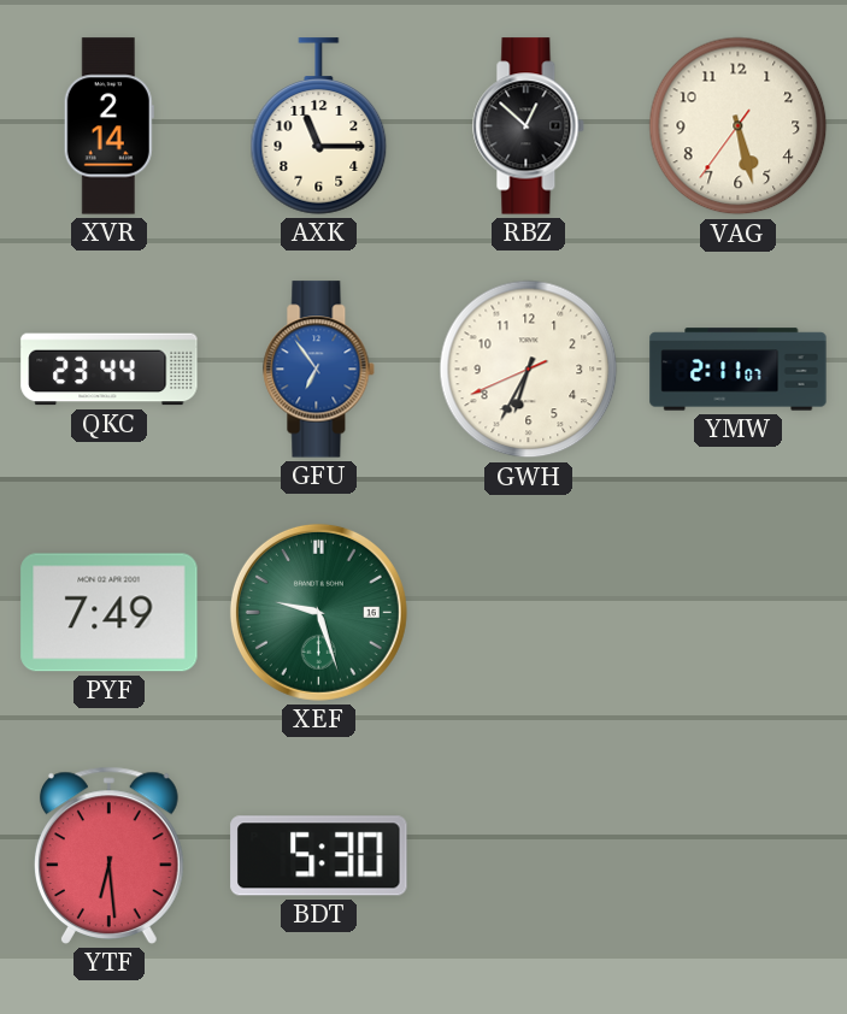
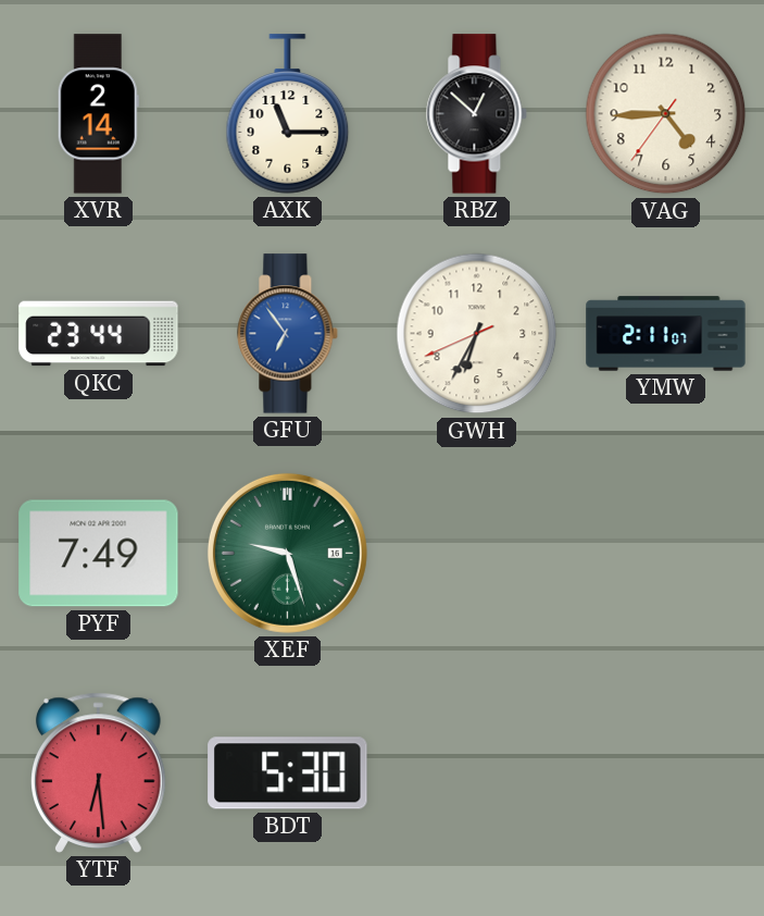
VAG: 5:27 -> 4:44 (666, 114)
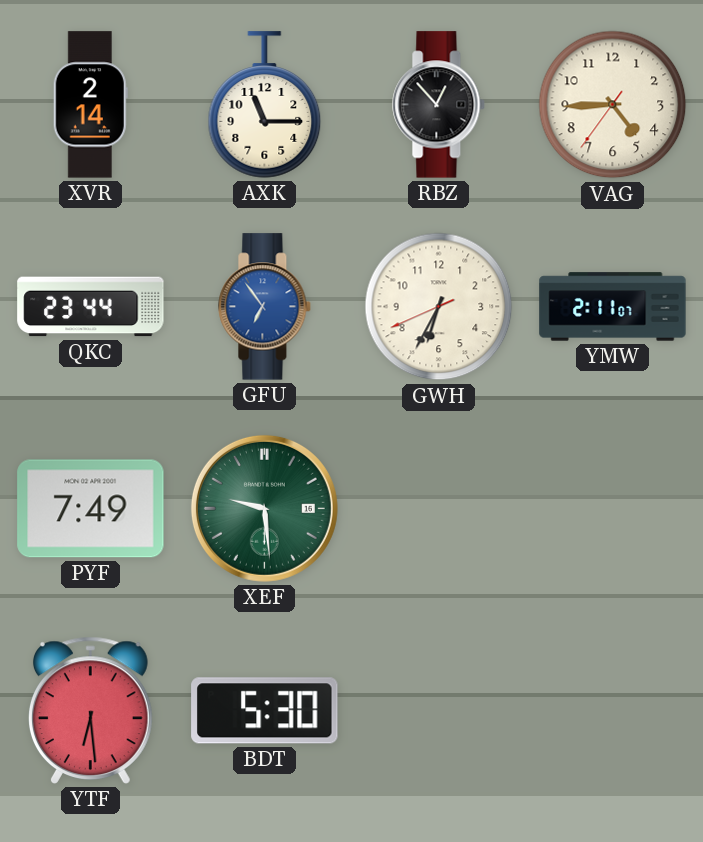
RBZ: 12:52 -> 12:53 (439, 105)
XEF: 9:27 -> 9:29 (264, 508)
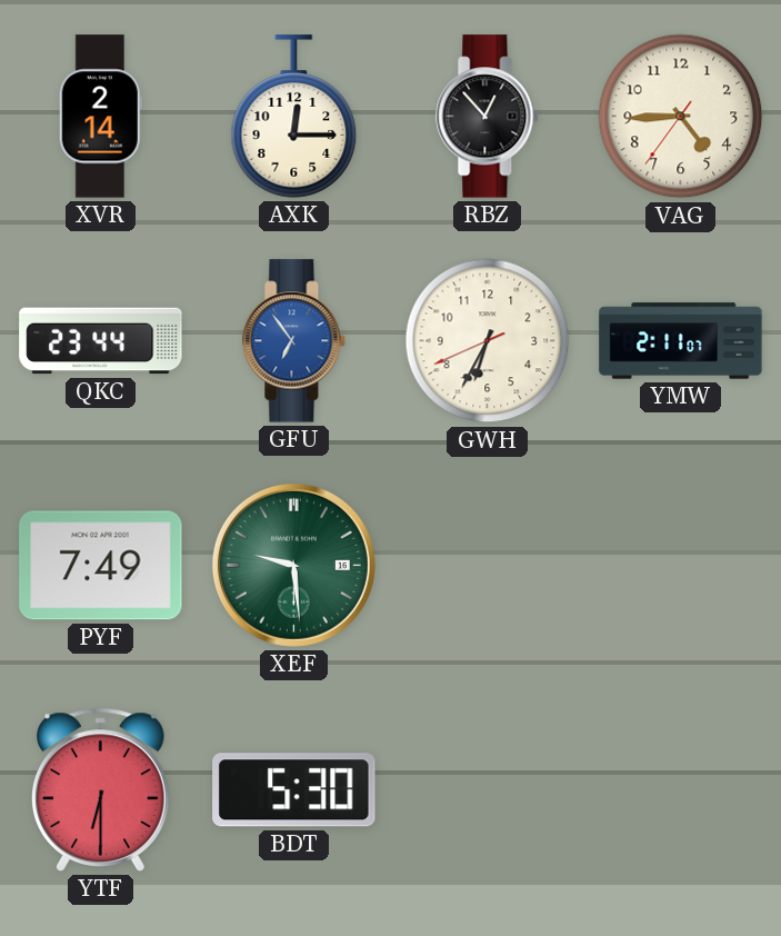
AXK: 11:15 -> 12:15 (294, 117)
YTF: 6:29 -> 6:30 (100, 789)
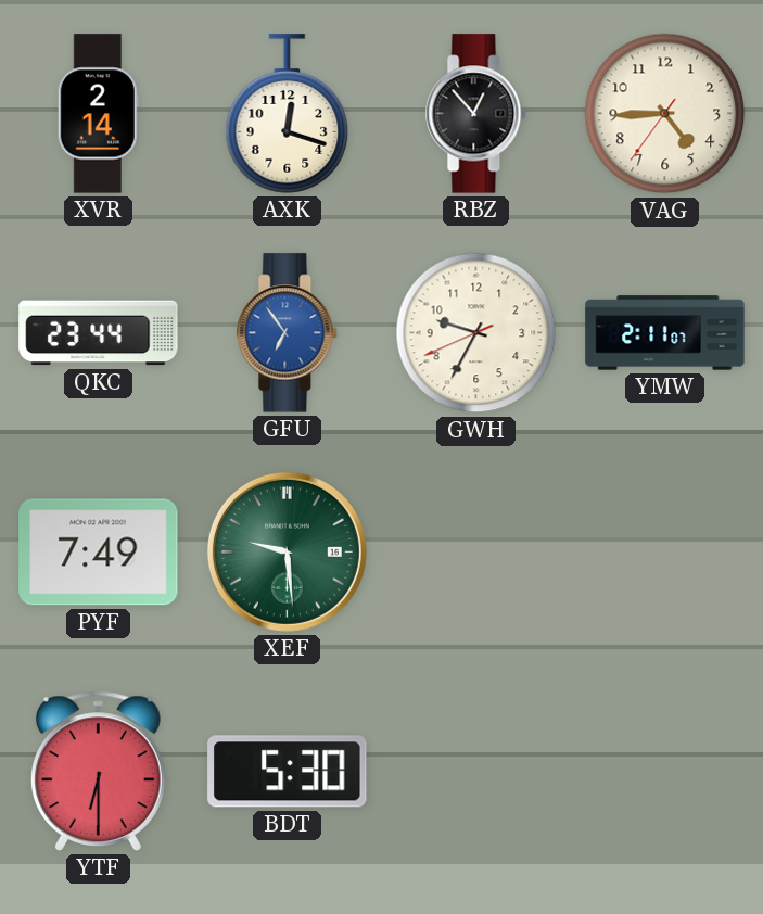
AXK: 12:15 -> 12:18 (288, 114)
GWH: 6:34 -> 9:34 (476, 333)
